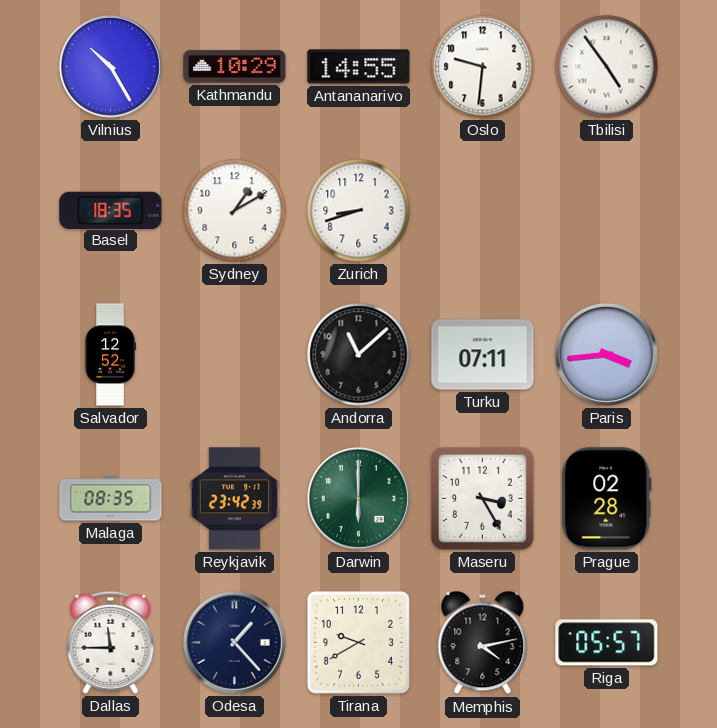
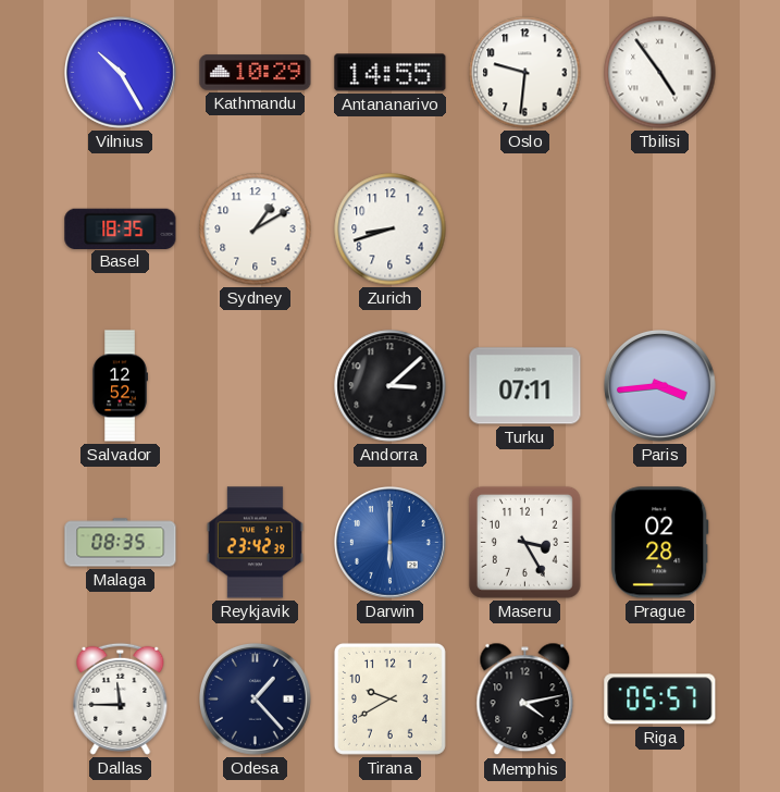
Andorra: 11:08 -> 3:08 (391, 386)
Darwin dial: green -> blue (391, 543)
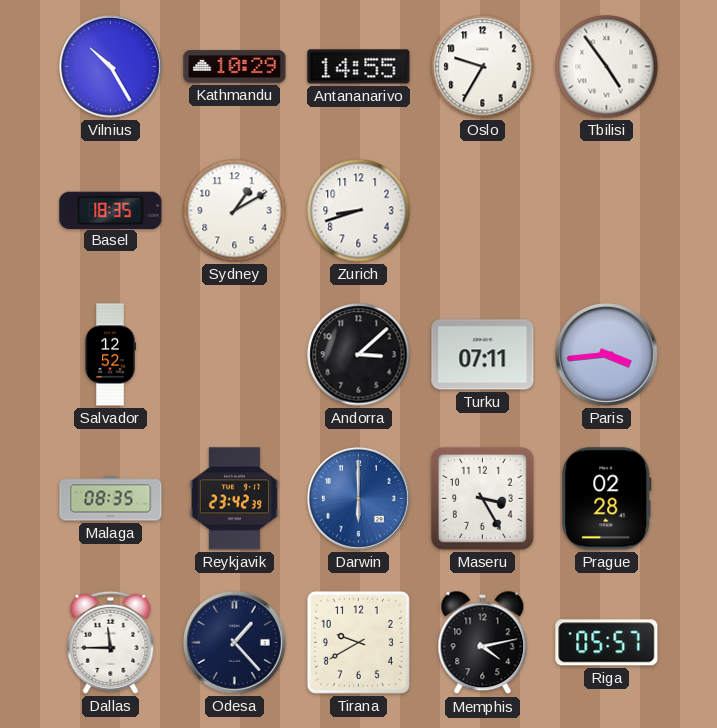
Oslo: 9:31 -> 9:35 (483, 67)
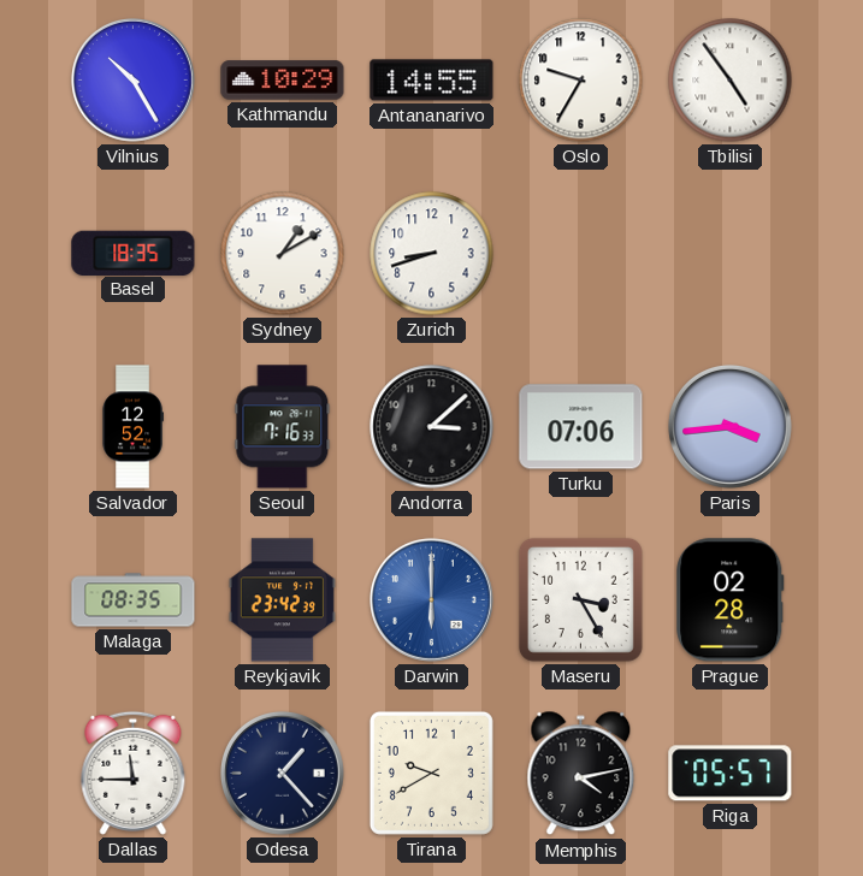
Seoul: none -> 7:16 (283, 427)
Turku: 07:11 -> 07:06 (581, 427)
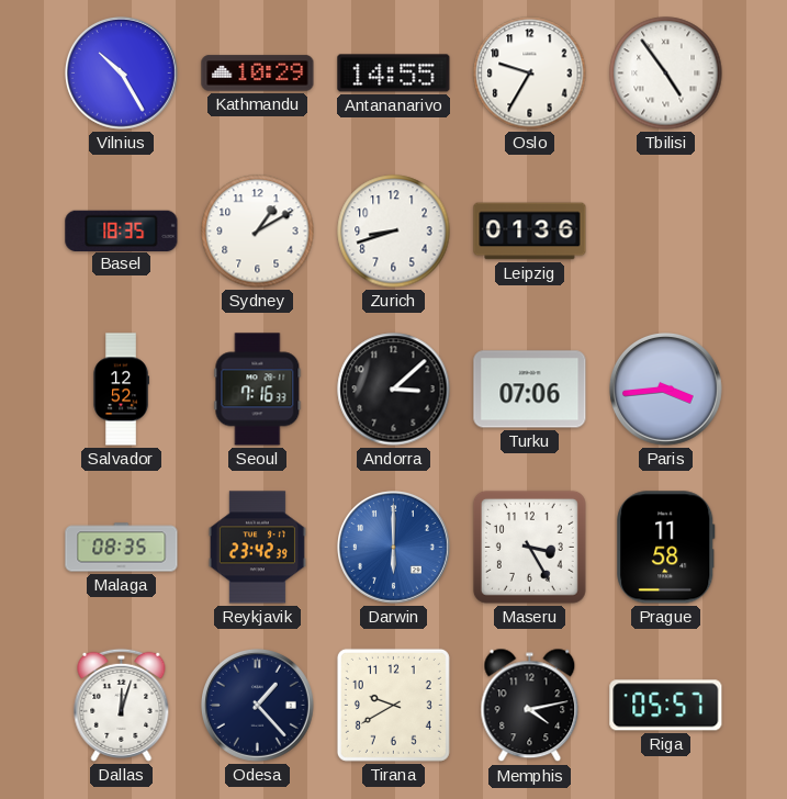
Leipzig: none -> 01:36 (530, 232)
Prague: 02:28 -> 11:58 (666, 548)
Dallas: 11:45 -> 12:03 (122, 705)
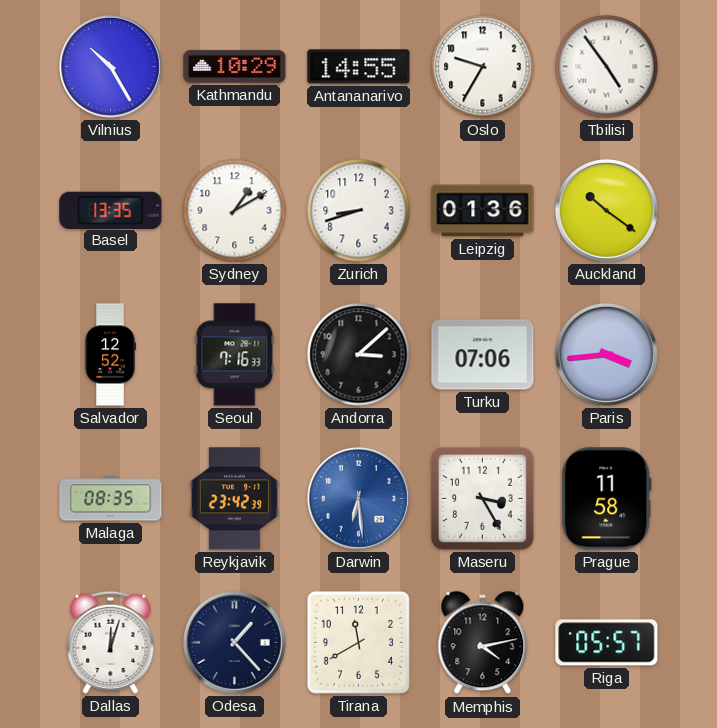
Basel: 18:35 -> 13:35 (111, 210)
Auckland: none -> 10:21 (607, 211)
Darwin: 6:00 -> 6:29 (359, 499)
Tirana: 9:40 -> 11:40 (358, 642)
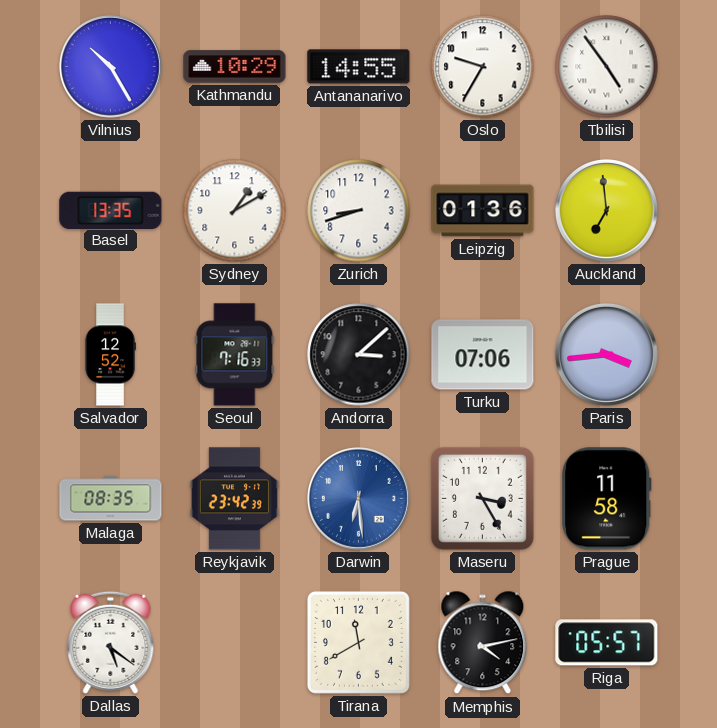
Auckland: 10:21 -> 6:59 (607, 211)
Dallas: 12:03 -> 5:21 (111, 642)
Odesa: 1:23 -> none (235, 643)
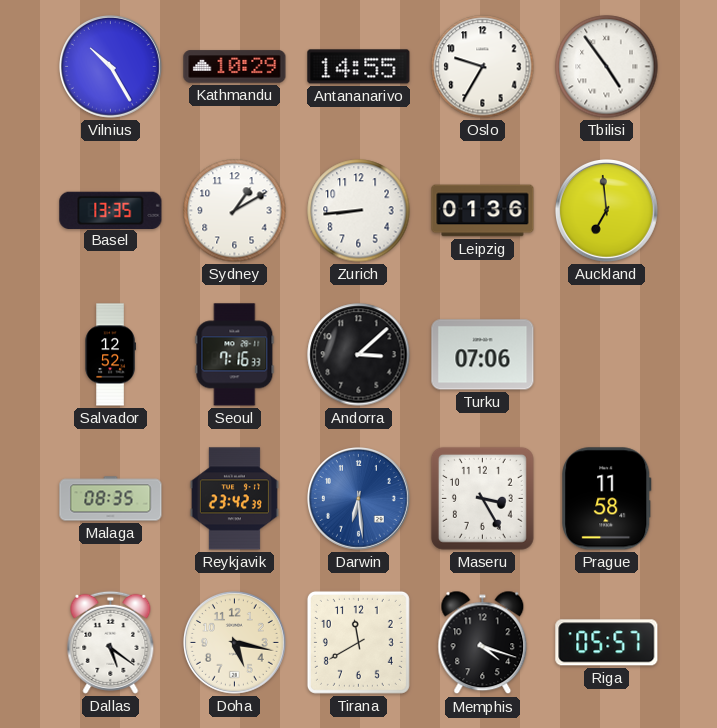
Zurich: 8:42 -> 8:44 (359, 211)
Paris: 3:44 -> none (607, 355)
Doha: none -> 5:17 (235, 643)
Memphis: 4:13 -> 4:18 (483, 643)
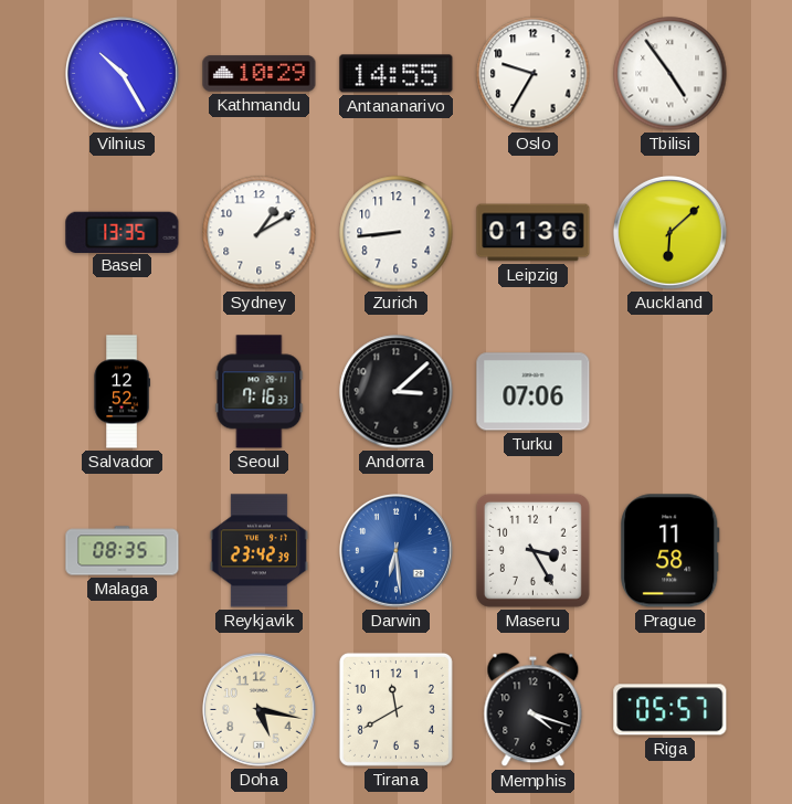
Auckland: 6:59 -> 6:08 (670, 233)
Dallas: 5:21 -> none (111, 642)
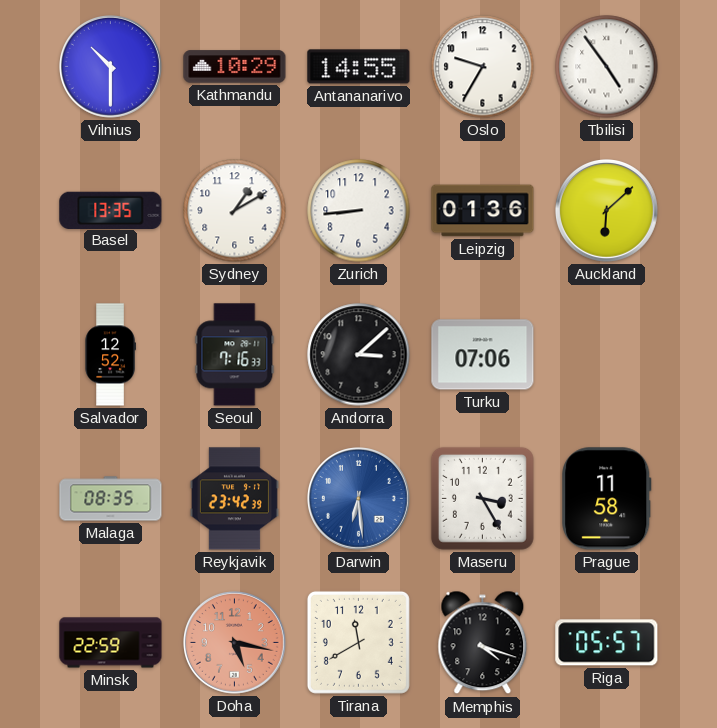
Vilnius: 10:25 -> 10:30 (111, 67)
Minsk: none -> 22:59 (111, 643)
Doha dial: cream -> salmon (235, 643)
